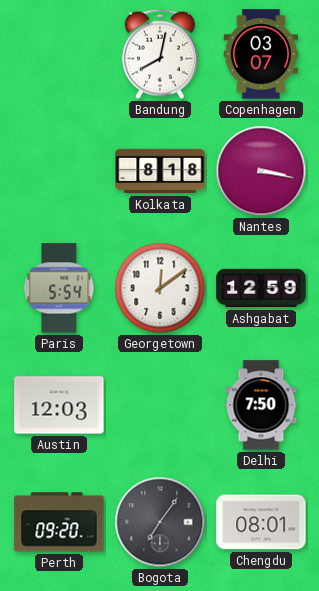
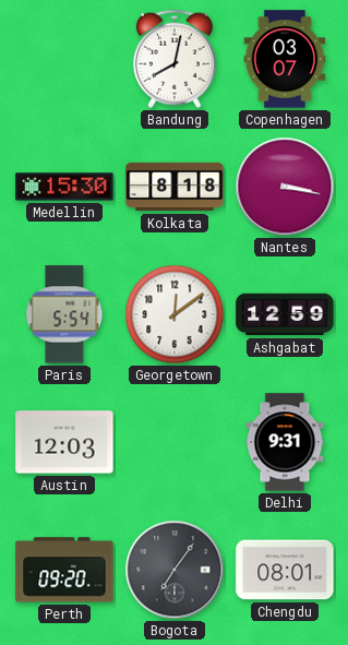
Medellin: none -> 15:30 (64, 187)
Delhi: 7:50 -> 9:31 (285, 442)
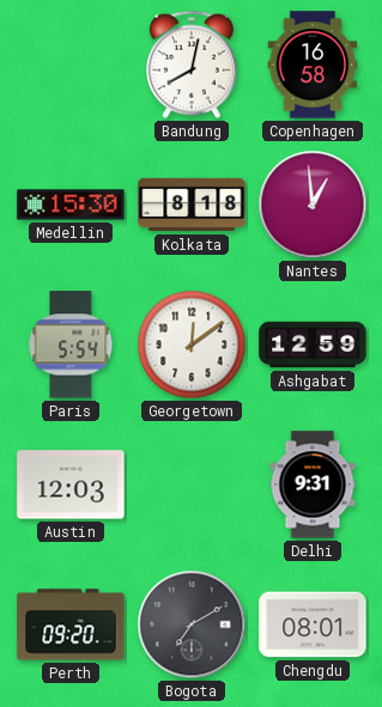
Copenhagen: 03:07 -> 16:58 (313, 65)
Nantes: 3:17 -> 12:59 (313, 205)
Bogota: 7:06 -> 7:10 (192, 624)
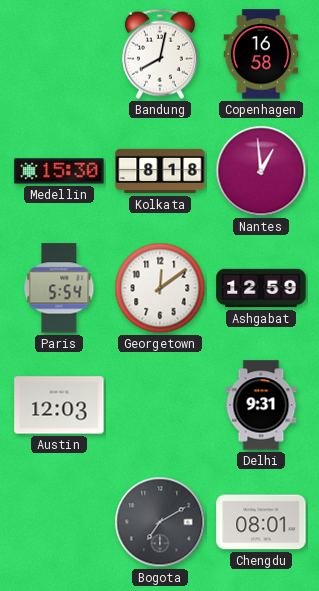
Perth: 09:20 -> none (71, 624)
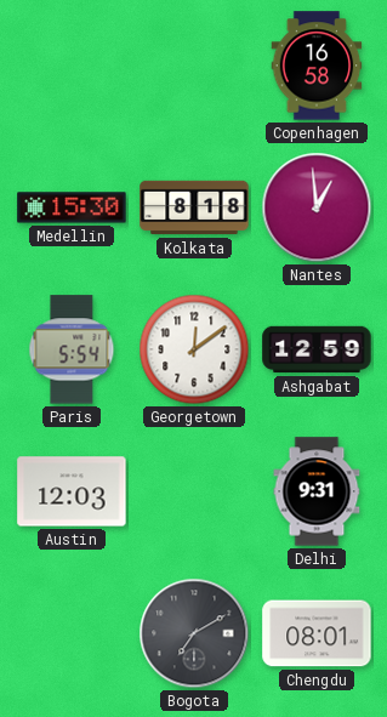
Bandung: 8:02 -> none (160, 54)
